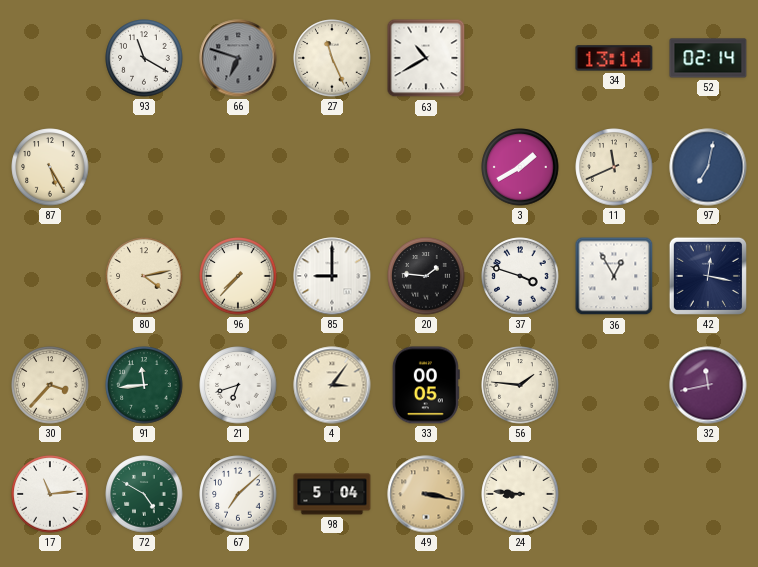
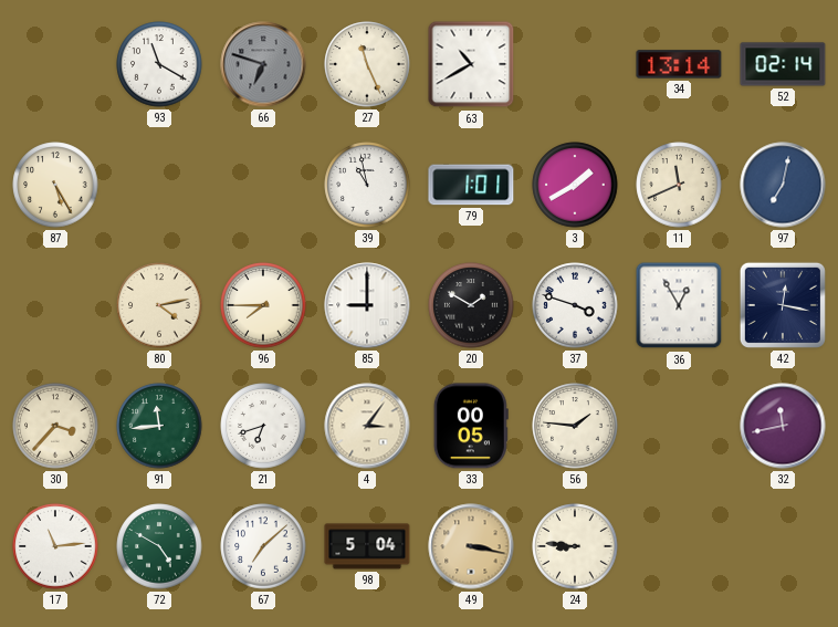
39: none -> 10:58 (367, 185)
79: none -> 1:01 (471, 185)
96: 7:37 -> 7:45 (263, 305)
20: 1:46 -> 1:50 (471, 305)
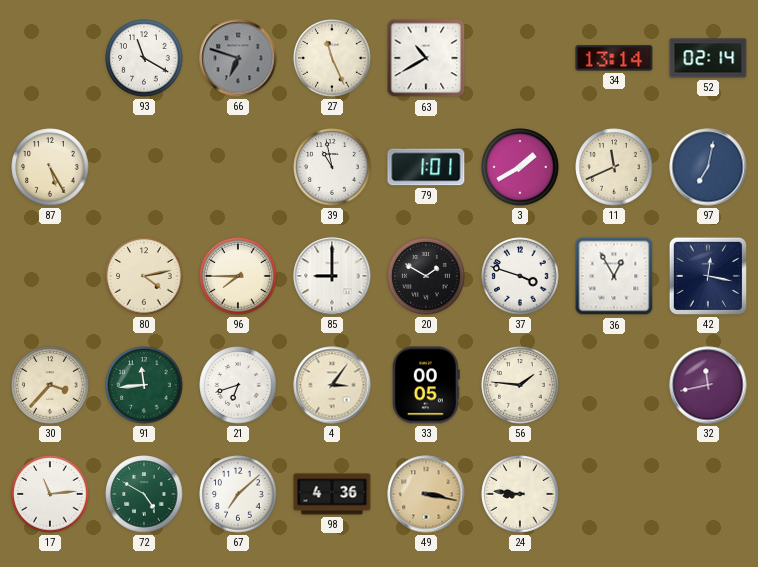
98: 5:04 -> 4:36 (332, 494)
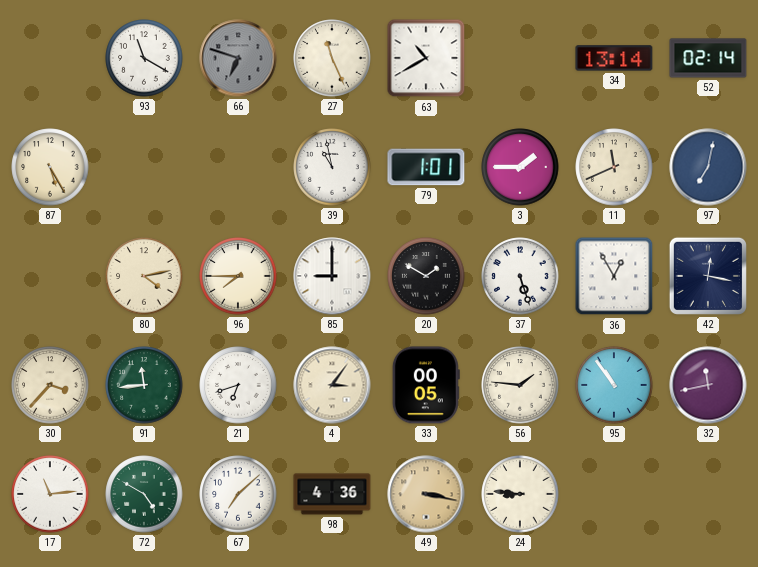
3: 1:40 -> 1:45 (520, 167)
37: 3:48 -> 5:27 (520, 276)
95: none -> 10:54 (614, 385)
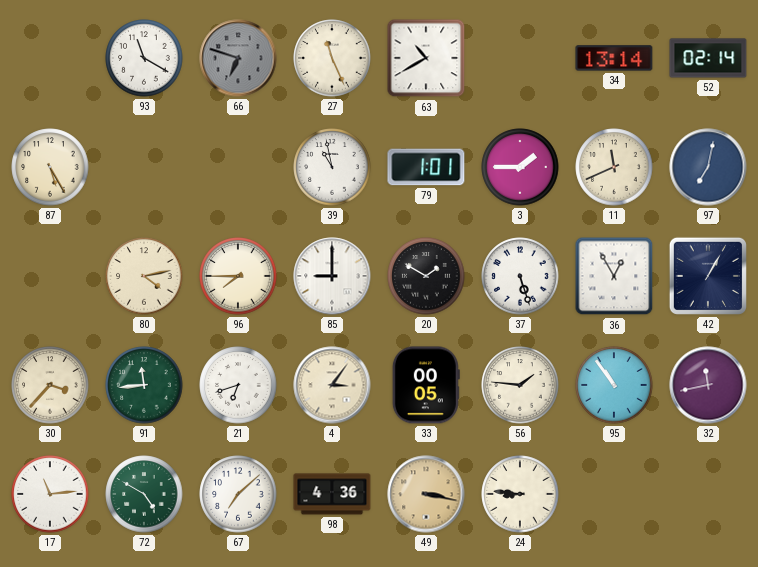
42: 12:17 -> 1:05 (708, 276)
